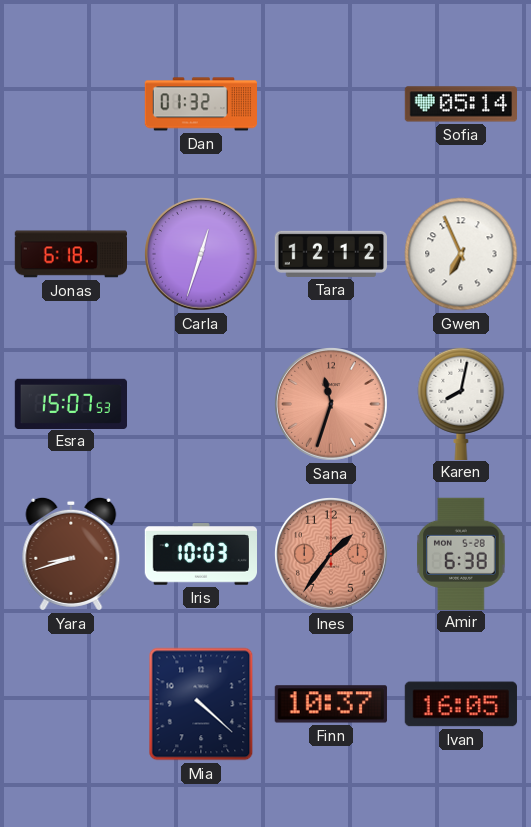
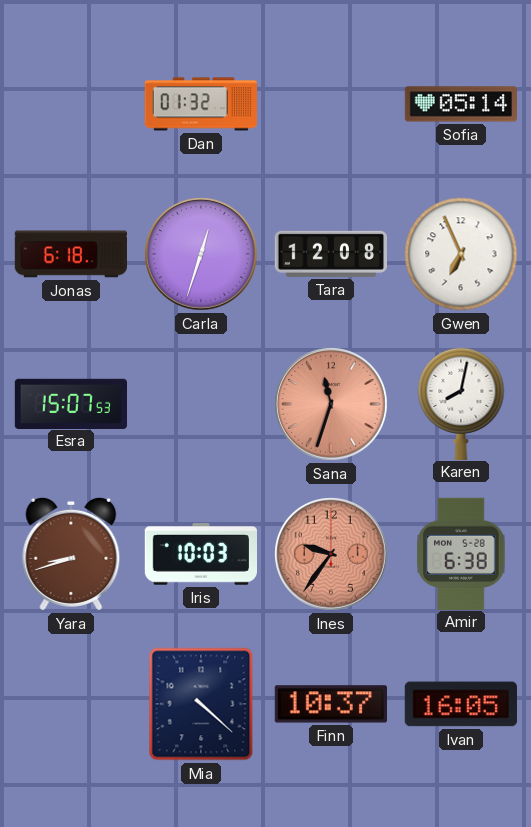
Tara: 12:12 -> 12:08 (330, 254)
Ines: 1:36 -> 9:36 (332, 555)
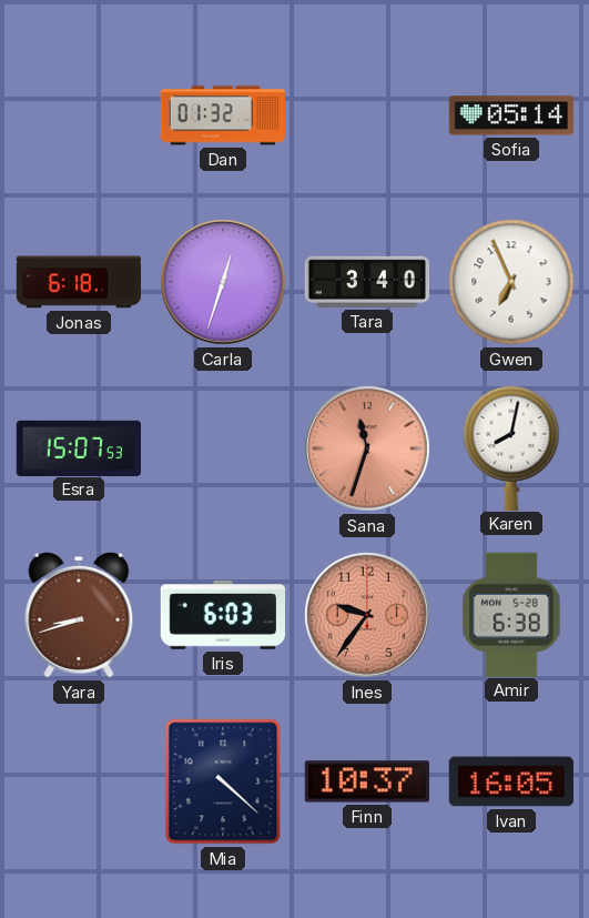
Tara: 12:08 -> 3:40 (366, 282)
Iris: 10:03 -> 6:03 (222, 615)
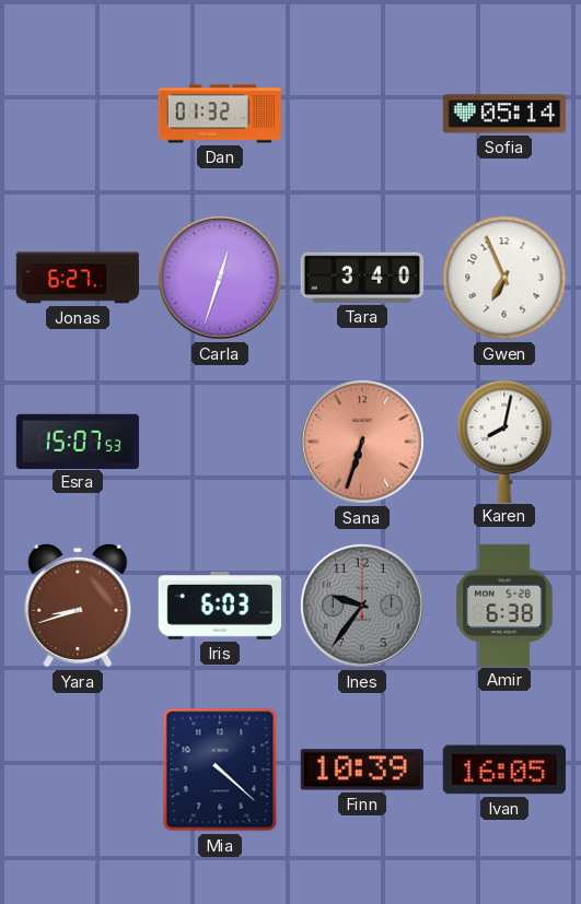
Jonas: 6:18 -> 6:27 (77, 278)
Sana: 11:33 -> 6:33 (363, 443)
Ines dial: salmon -> grey (363, 607)
Finn: 10:37 -> 10:39 (362, 770)
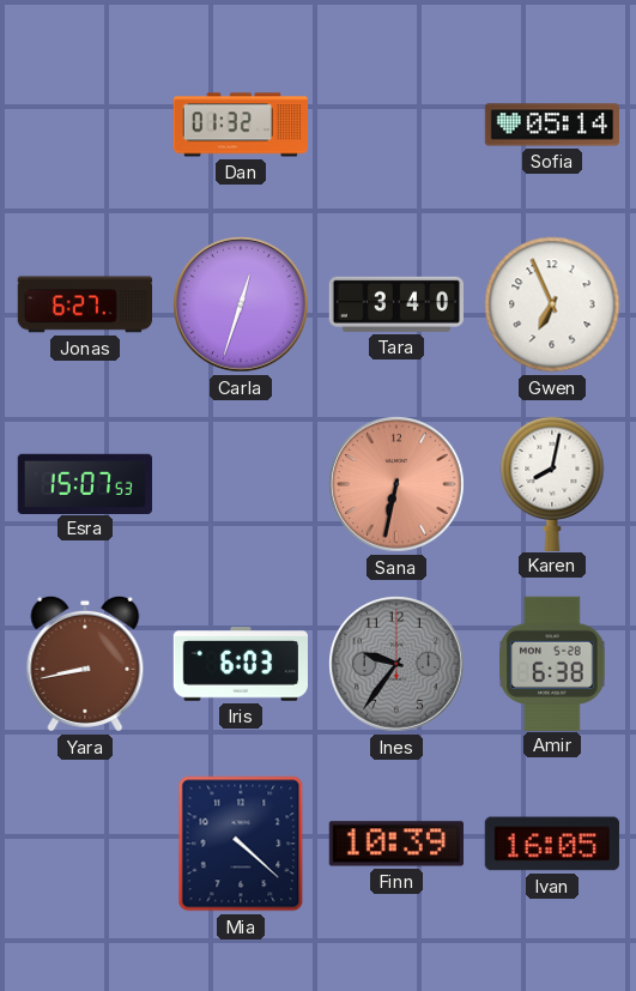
Sana: 6:33 -> 6:32 (398, 485)
Yara: 8:42 -> 8:43 (85, 664)
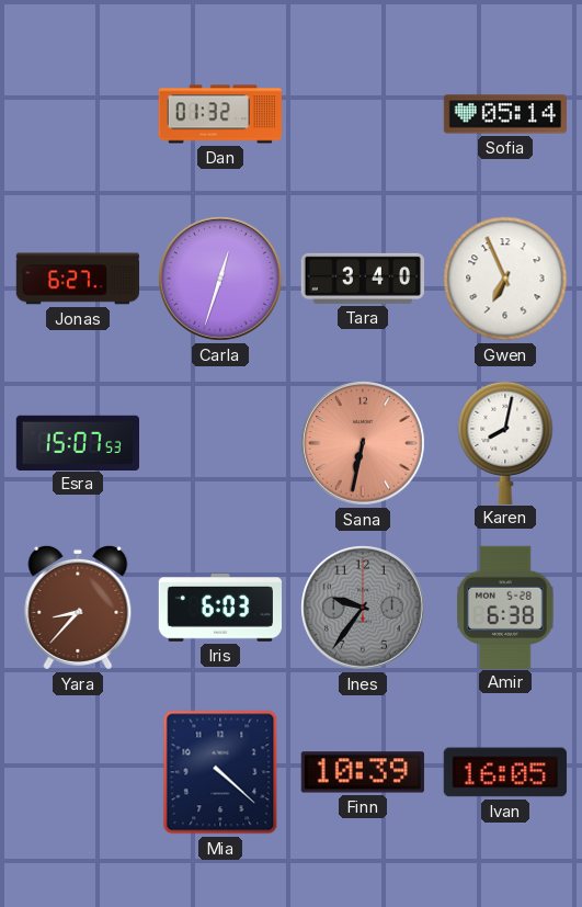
Yara: 8:43 -> 8:37 (78, 608)
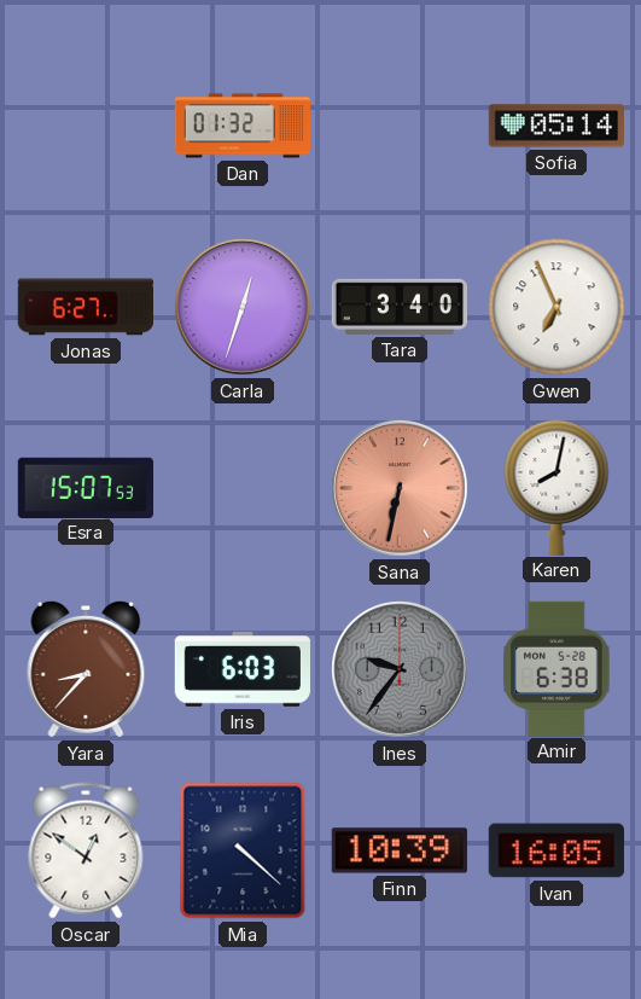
Oscar: none -> 12:51 (86, 850)
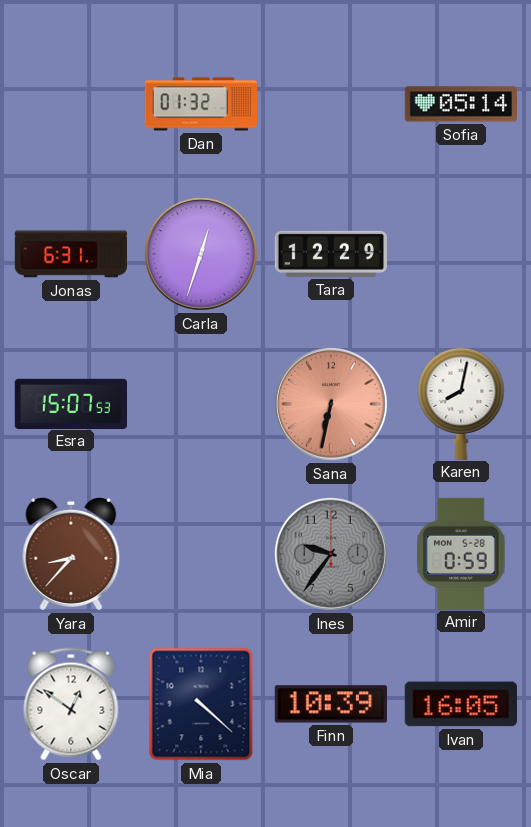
Jonas: 6:27 -> 6:31 (70, 254)
Tara: 3:40 -> 12:29 (330, 254)
Gwen: 6:56 -> none (556, 307)
Iris: 6:03 -> none (241, 669)
Amir: 6:38 -> 0:59 (461, 553)
